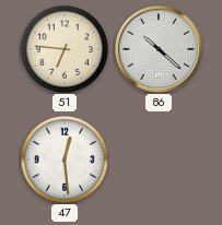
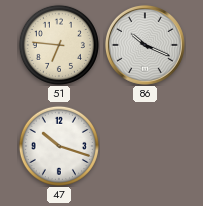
86: 10:22 -> 10:19 (145, 45)
47: 12:29 -> 10:18 (59, 146)
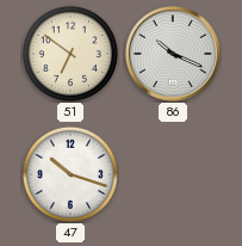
51: 6:46 -> 6:51 (70, 54)
